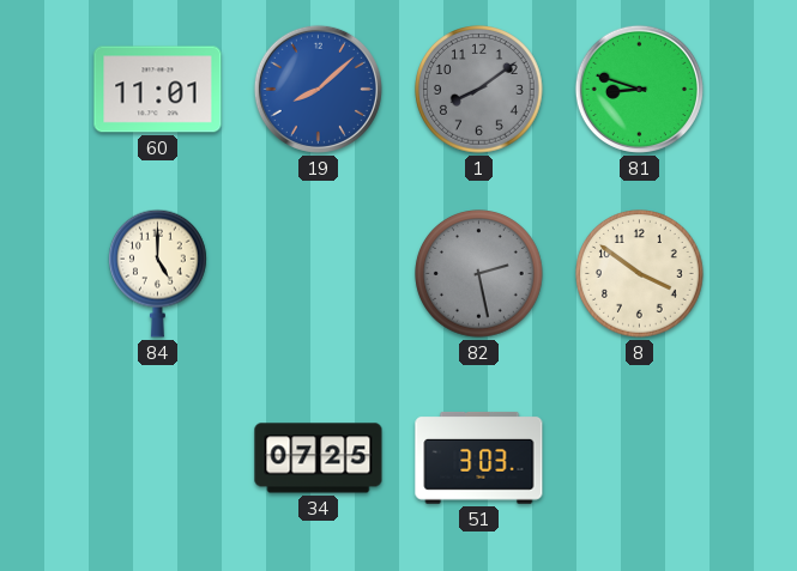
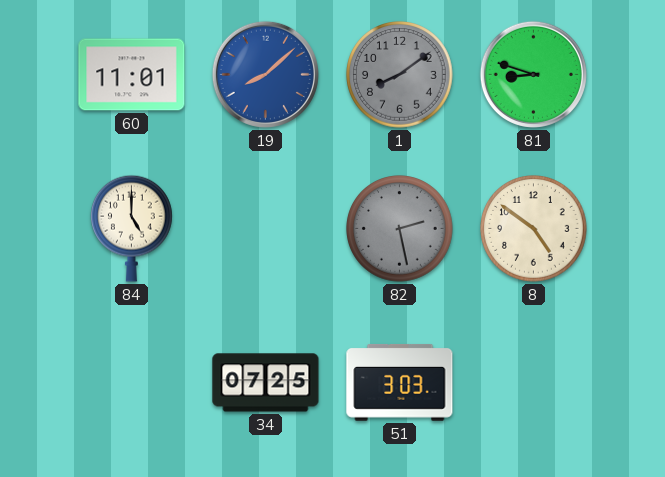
8: 3:51 -> 4:51 (534, 229)
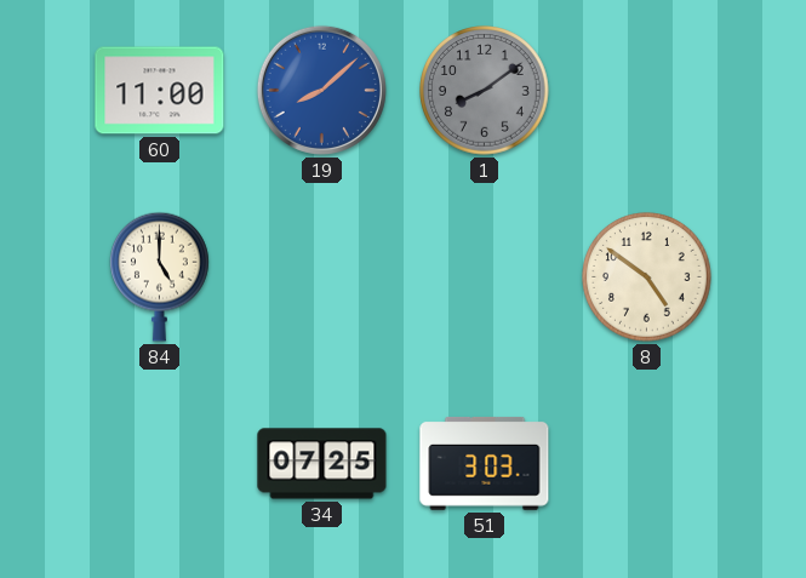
60: 11:01 -> 11:00 (160, 91)
81: 8:48 -> none (533, 74)
82: 2:28 -> none (400, 229)
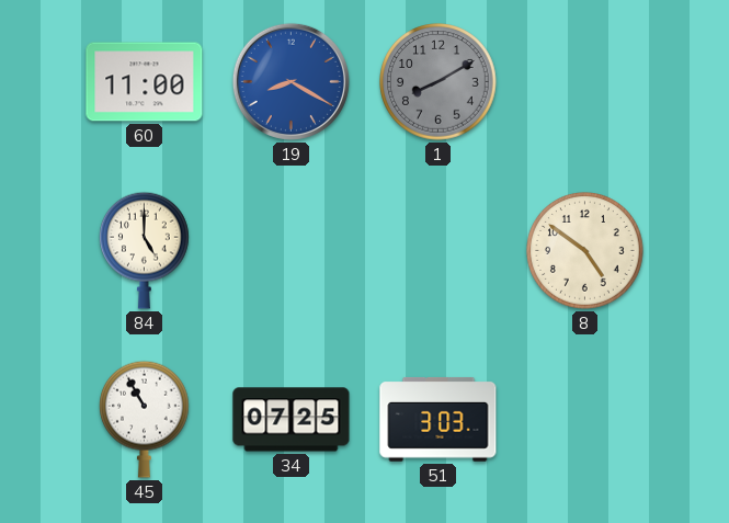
19: 8:08 -> 8:20 (291, 81)
1: 8:09 -> 8:10 (438, 82)
45: none -> 10:55 (145, 419)
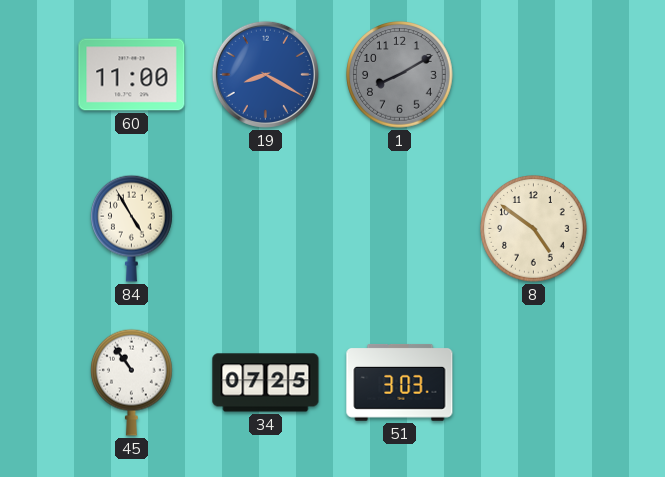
84: 5:00 -> 4:55 (132, 228)
45: 10:55 -> 10:54 (132, 382)
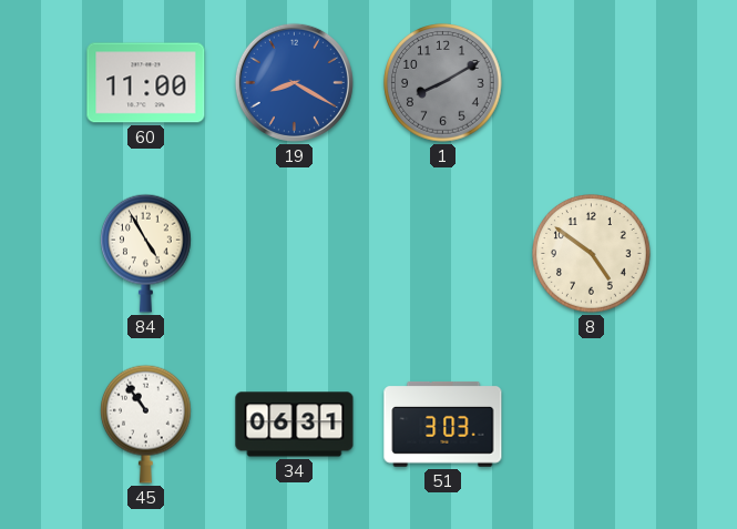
34: 07:25 -> 06:31 (295, 425)
